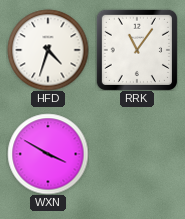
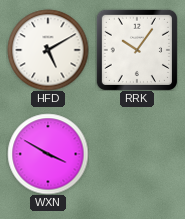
HFD: 4:33 -> 5:10 (48, 50)
RRK: 11:06 -> 10:06 (137, 50)
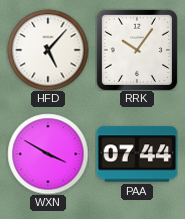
HFD: 5:10 -> 5:07 (48, 50)
PAA: none -> 07:44 (137, 154)
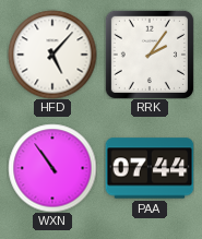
RRK: 10:06 -> 2:06 (150, 55)
WXN: 3:50 -> 10:54 (52, 168)
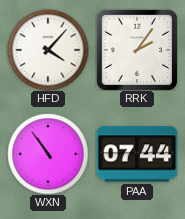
HFD: 5:07 -> 4:07 (48, 50)
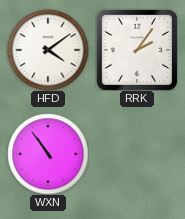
HFD: 4:07 -> 4:09 (48, 50)
PAA: 07:44 -> none (137, 154)
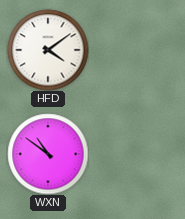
RRK: 2:06 -> none (137, 50)
WXN: 10:54 -> 10:51 (48, 154)
